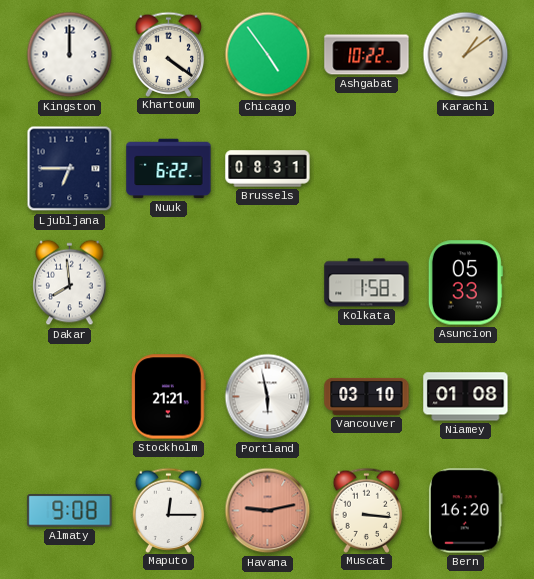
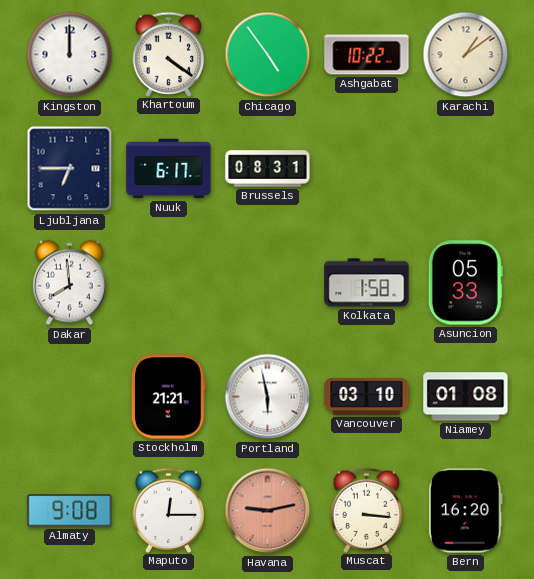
Nuuk: 6:22 -> 6:17 (169, 169)
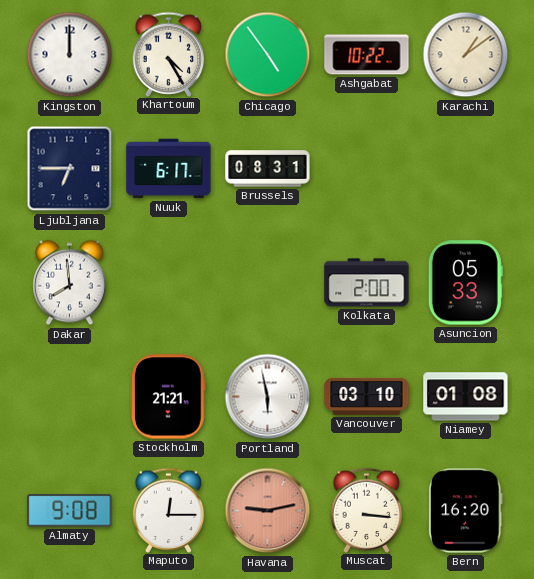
Khartoum: 4:21 -> 4:25 (169, 54)
Kolkata: 1:58 -> 2:00 (367, 283)
